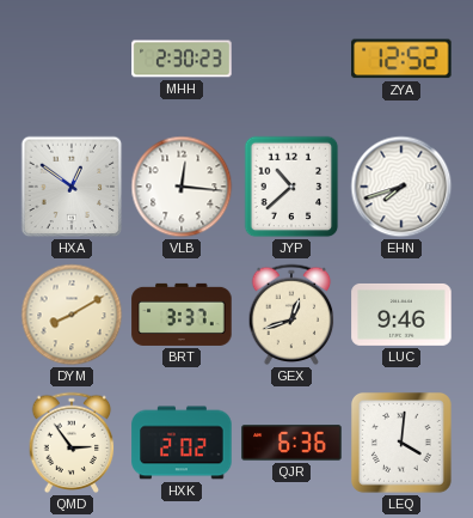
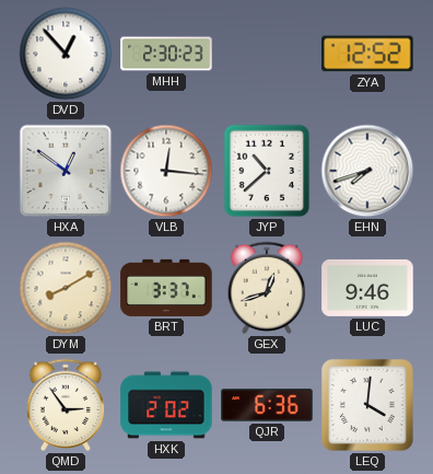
DVD: none -> 12:53 (66, 54)
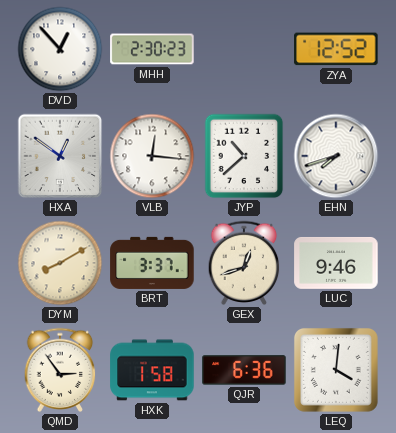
HXK: 2:02 -> 1:58 (152, 370)
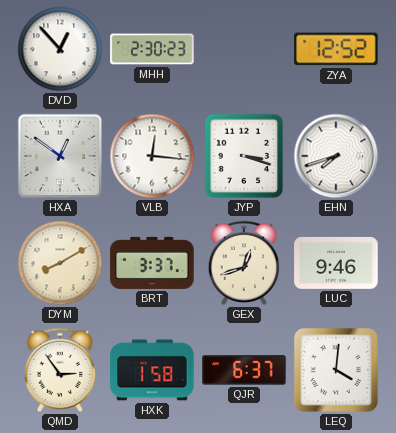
JYP: 10:38 -> 3:18 (244, 156)
QJR: 6:36 -> 6:37 (244, 370)
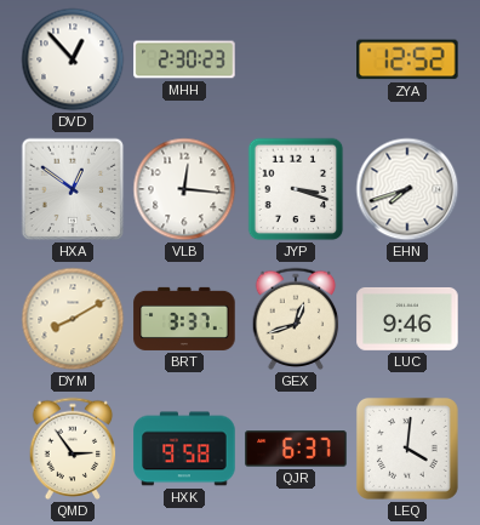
HXK: 1:58 -> 9:58 (184, 449)
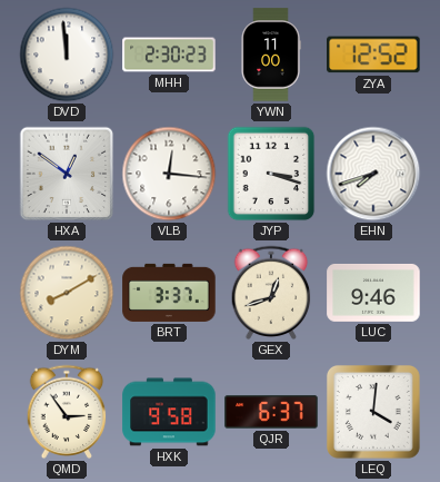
DVD: 12:53 -> 11:59 (67, 55)
YWN: none -> 11:00 (271, 55)
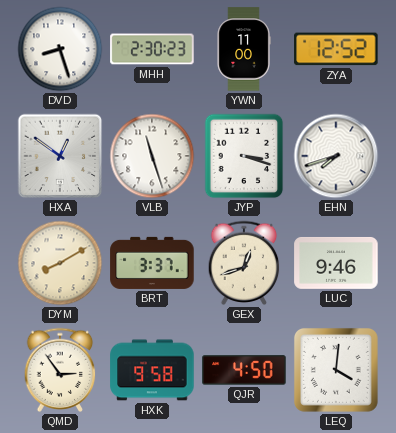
DVD: 11:59 -> 8:27 (60, 49)
VLB: 12:16 -> 11:27 (152, 156)
QJR: 6:37 -> 4:50 (244, 370)
